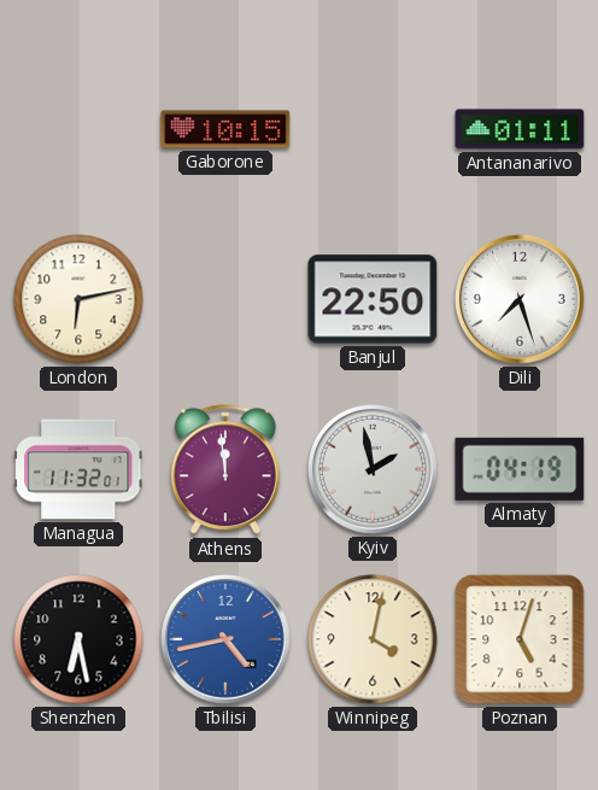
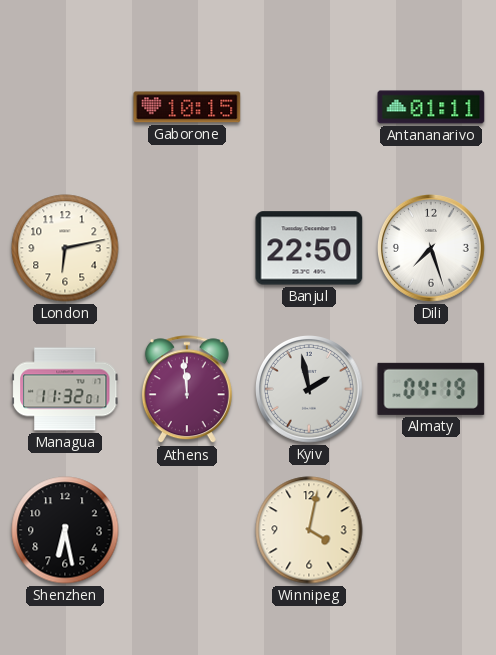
Tbilisi: 4:43 -> none (227, 640)
Poznan: 5:03 -> none (520, 639)
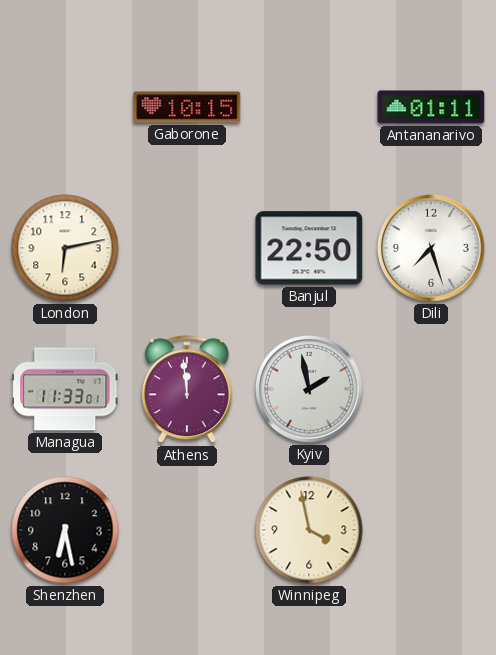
Managua: 11:32 -> 11:33 (65, 389)
Almaty: 04:19 -> none (431, 389)
Winnipeg: 4:02 -> 3:58 (309, 530)
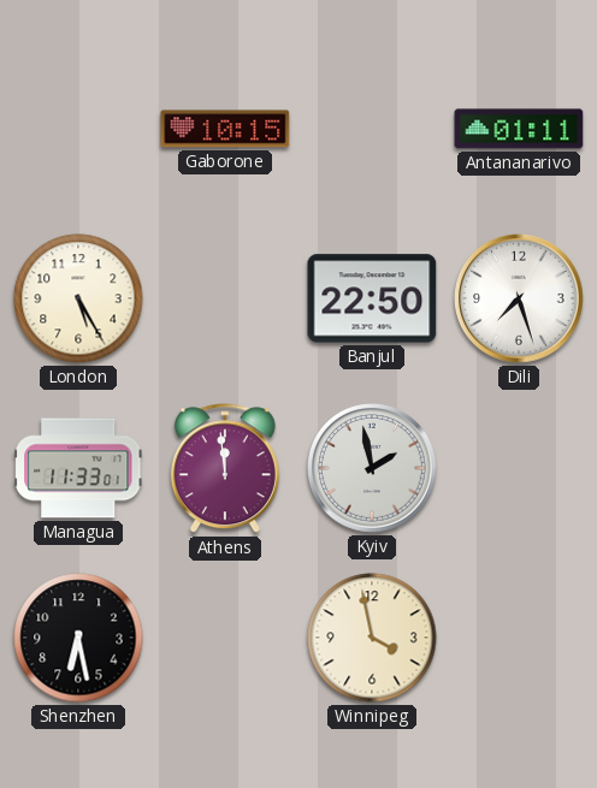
London: 6:13 -> 5:25 (78, 298)
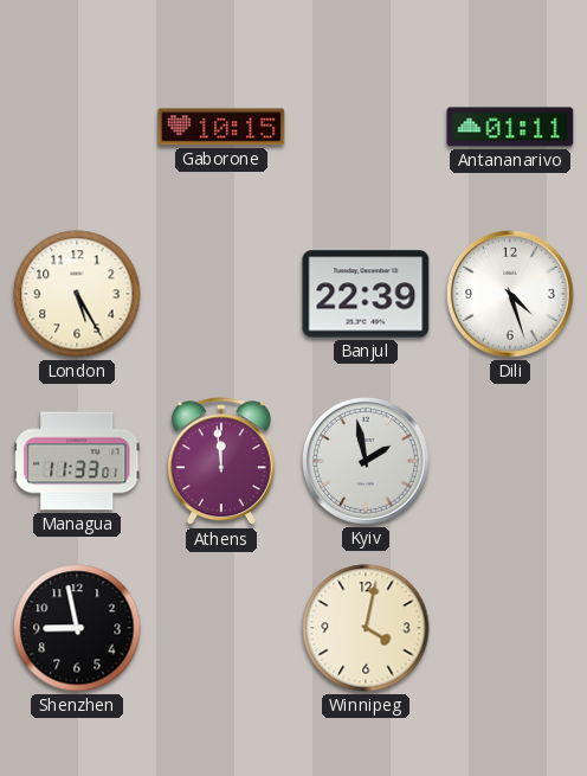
Banjul: 22:50 -> 22:39 (366, 294)
Dili: 7:27 -> 4:27 (511, 295)
Shenzhen: 6:28 -> 8:58 (77, 628)
Winnipeg: 3:58 -> 4:02 (366, 628)
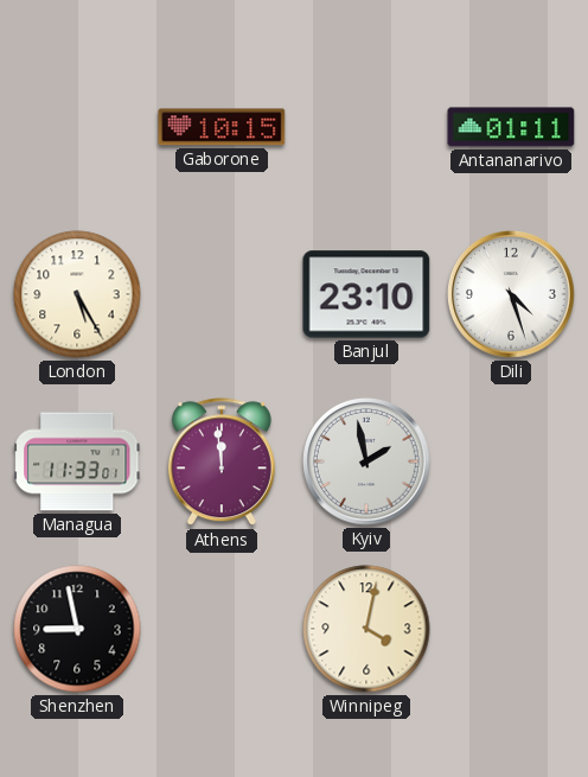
Banjul: 22:39 -> 23:10 (366, 294)
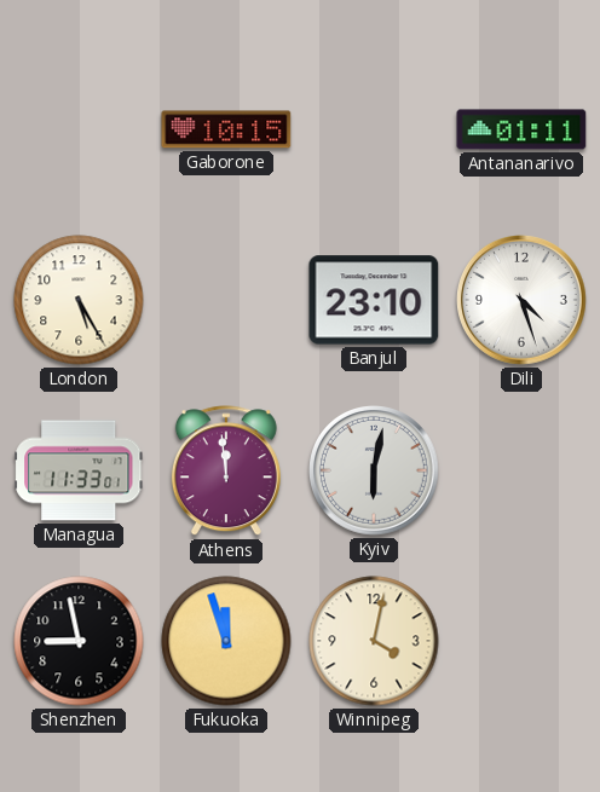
Kyiv: 1:58 -> 6:02 (375, 472)
Fukuoka: none -> 11:57 (226, 641)
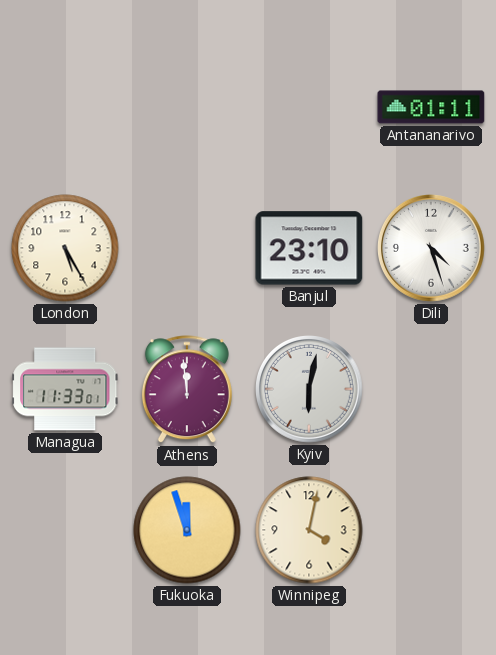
Gaborone: 10:15 -> none (226, 129)
Shenzhen: 8:58 -> none (79, 641)
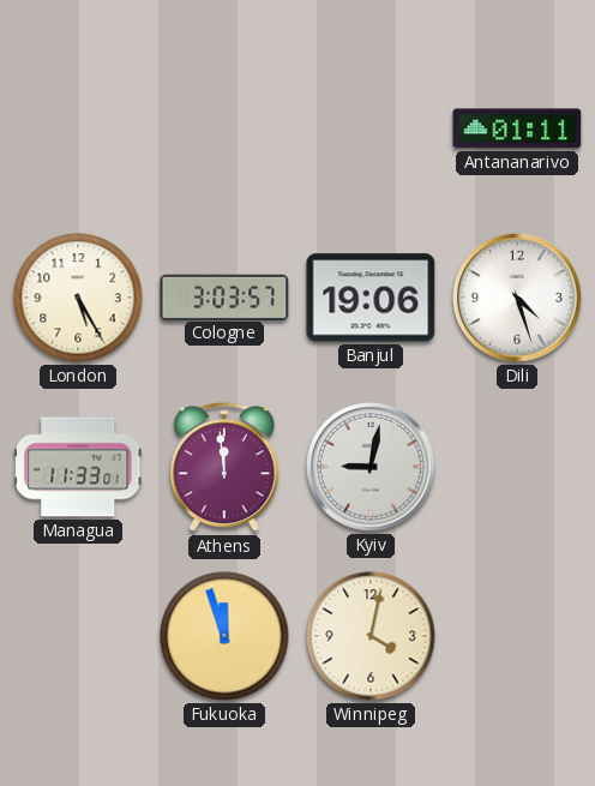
Cologne: none -> 3:03 (224, 296)
Banjul: 23:10 -> 19:06 (371, 298)
Kyiv: 6:02 -> 9:02 (372, 468)
